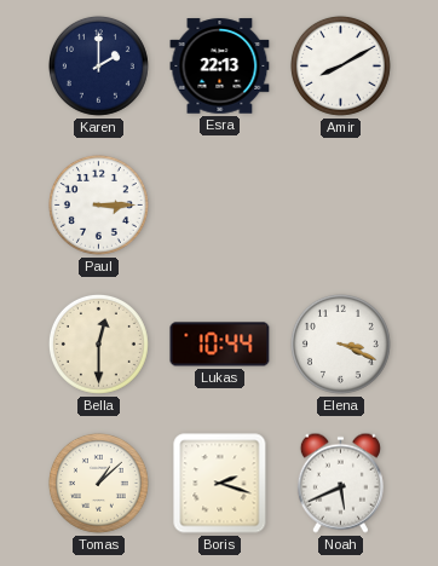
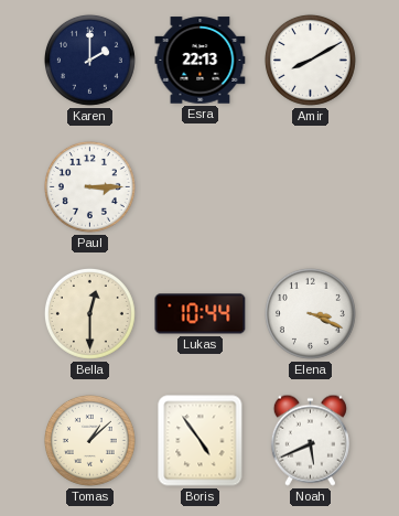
Boris: 2:18 -> 4:54 (201, 441)
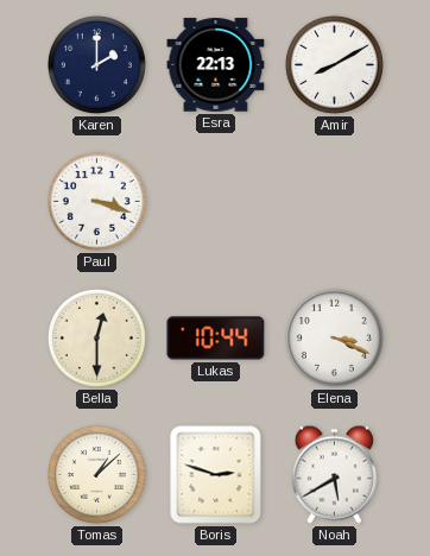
Paul: 3:15 -> 3:18 (96, 201)
Boris: 4:54 -> 2:48 (216, 475)
Noah: 5:41 -> 5:40 (334, 474)
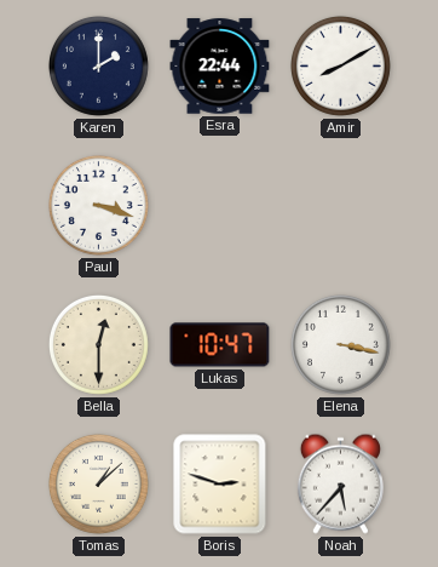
Esra: 22:13 -> 22:44 (220, 67)
Lukas: 10:44 -> 10:47 (220, 345)
Elena: 3:19 -> 3:17 (340, 344)
Noah: 5:40 -> 5:37 (340, 483)
